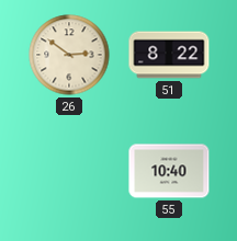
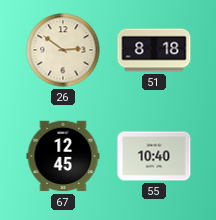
51: 8:22 -> 8:18 (154, 50)
67: none -> 12:45 (63, 156)
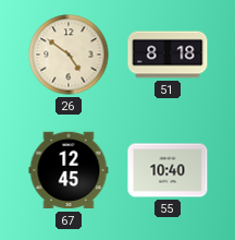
26: 2:51 -> 4:51 (69, 55)
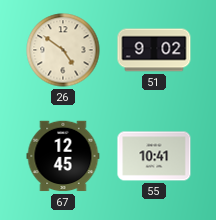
51: 8:18 -> 9:02 (154, 50)
55: 10:40 -> 10:41 (154, 156)
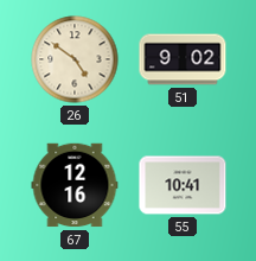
67: 12:45 -> 12:16 (75, 185)
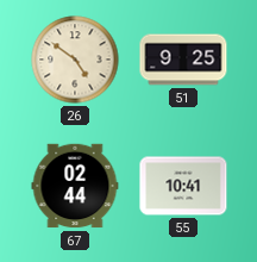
51: 9:02 -> 9:25 (183, 60)
67: 12:16 -> 02:44 (75, 186)
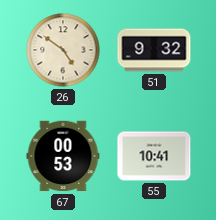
51: 9:25 -> 9:32 (154, 50)
67: 02:44 -> 00:53 (63, 156)
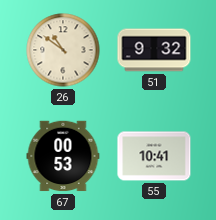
26: 4:51 -> 10:51 (63, 50)
